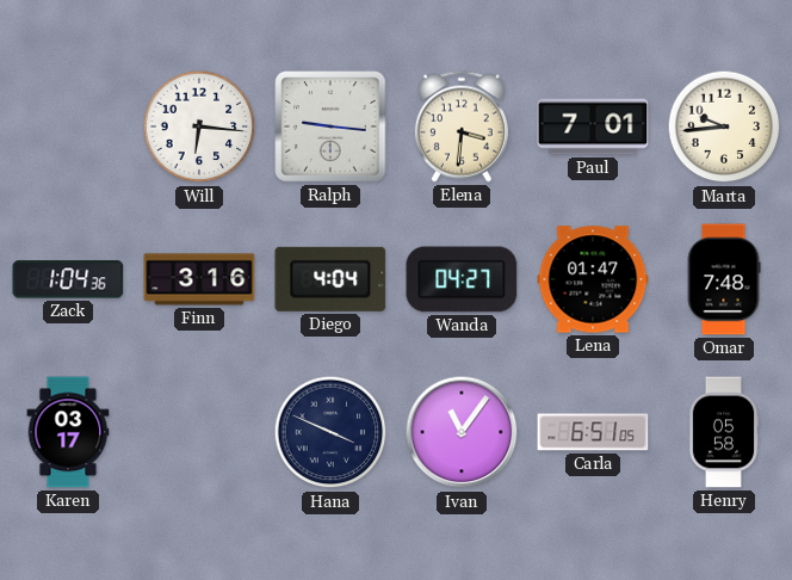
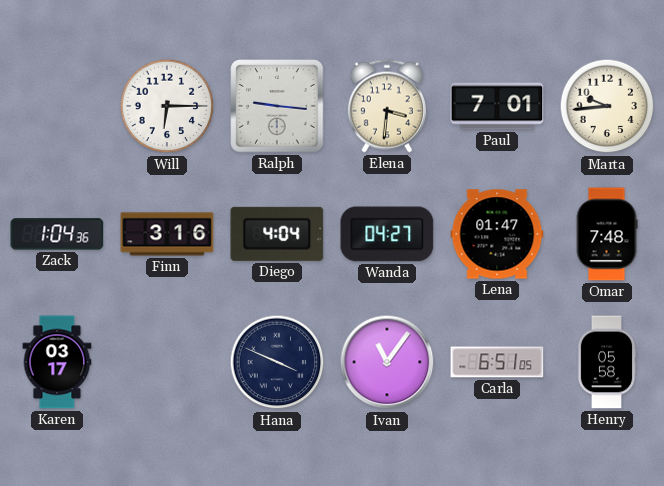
Will: 6:16 -> 6:15 (167, 106)
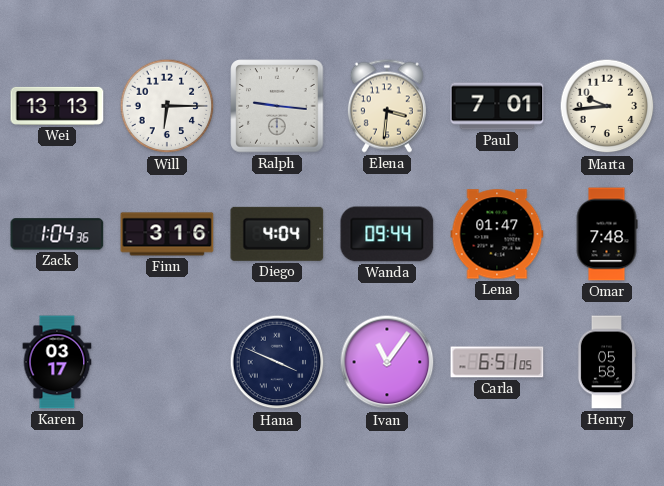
Wei: none -> 13:13 (57, 106)
Wanda: 04:27 -> 09:44 (387, 234)
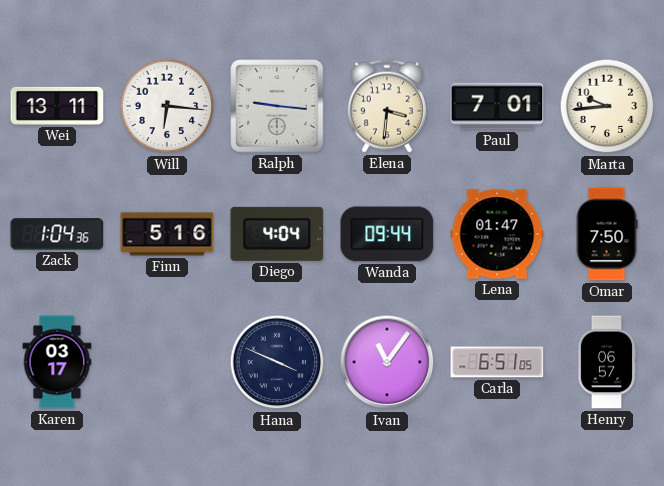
Wei: 13:13 -> 13:11 (57, 106)
Will: 6:15 -> 6:16 (167, 106)
Finn: 3:16 -> 5:16 (167, 234)
Omar: 7:48 -> 7:50 (607, 234)
Henry: 05:58 -> 06:57 (607, 362)
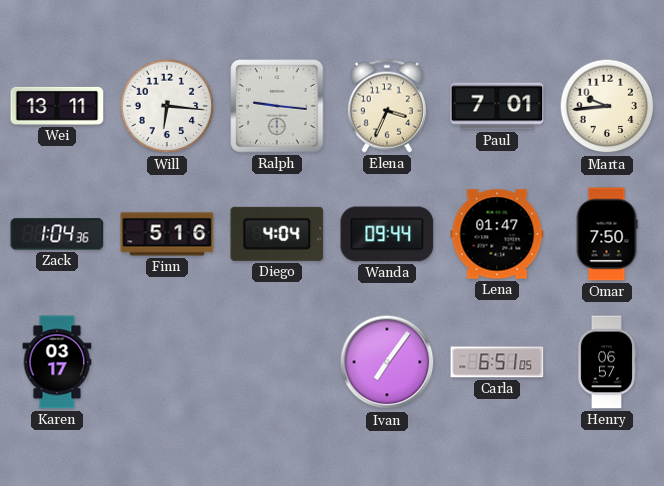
Elena: 3:31 -> 3:34 (387, 106)
Hana: 3:49 -> none (277, 362)
Ivan: 11:06 -> 7:06 (387, 362)
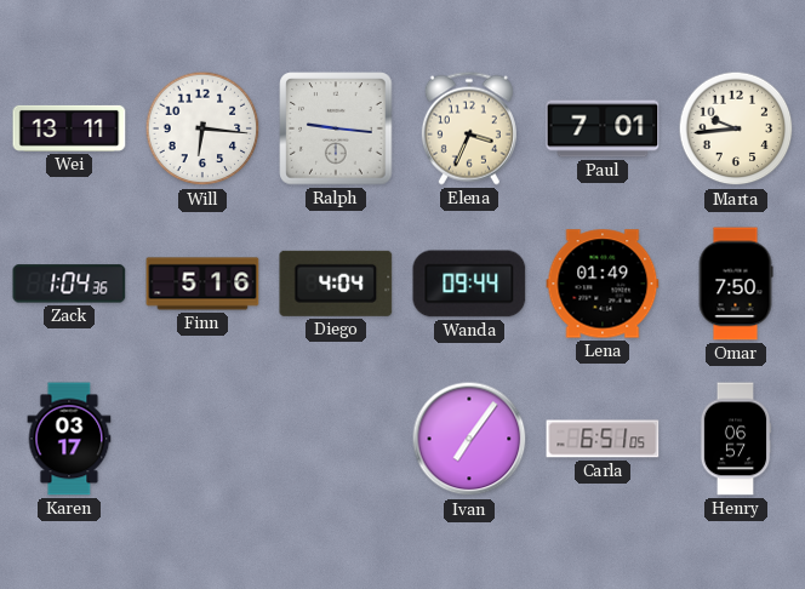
Lena: 01:47 -> 01:49 (603, 284)
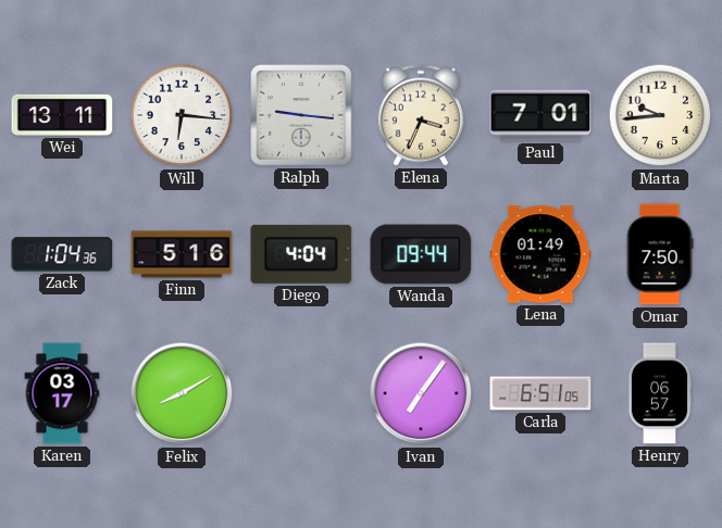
Felix: none -> 8:10 (182, 393)
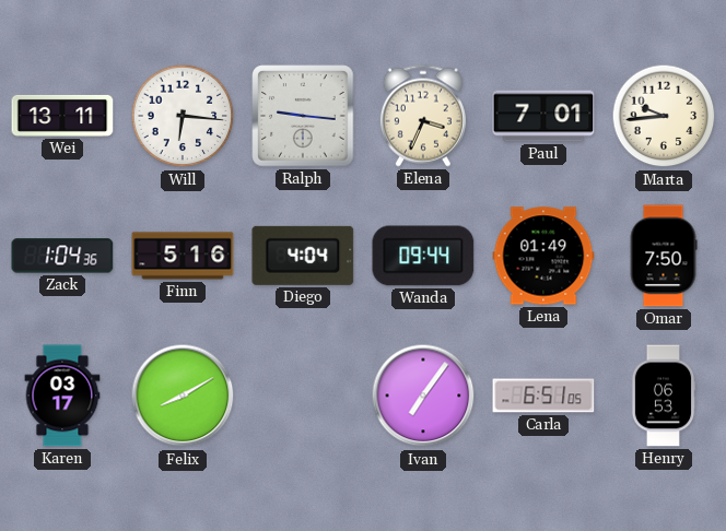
Henry: 06:57 -> 06:53 (664, 396)
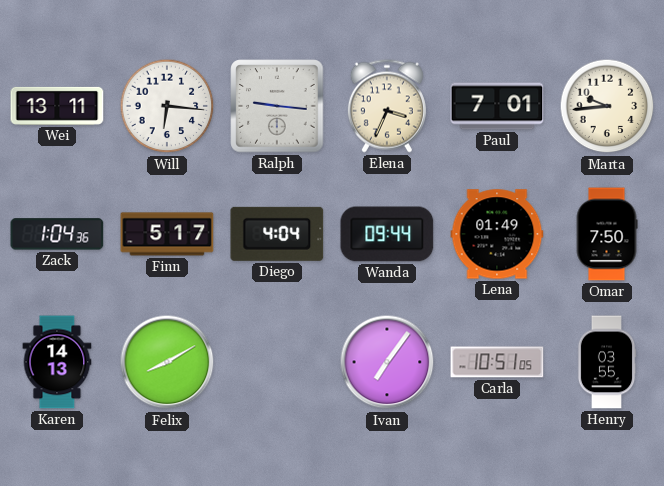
Finn: 5:16 -> 5:17 (167, 234)
Karen: 03:17 -> 14:13 (57, 362)
Carla: 6:51 -> 10:51 (497, 362)
Henry: 06:53 -> 03:55 (607, 362)
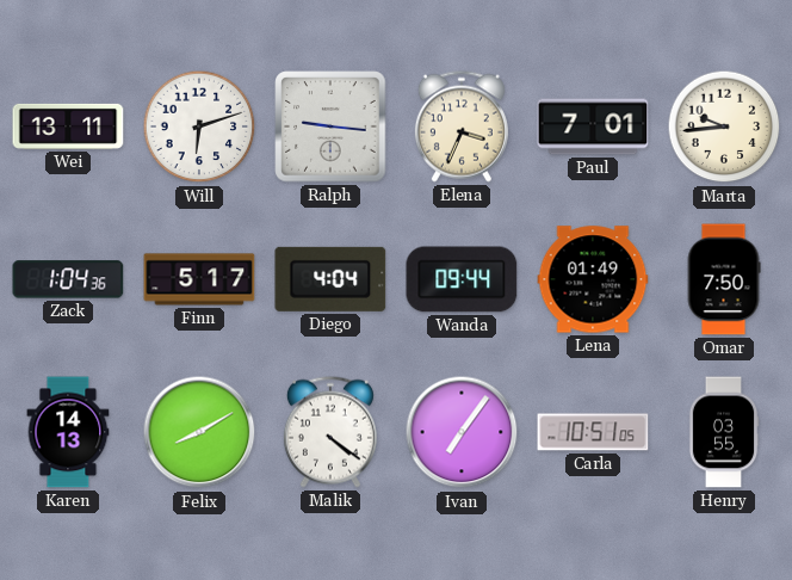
Will: 6:16 -> 6:12 (199, 127)
Malik: none -> 4:21 (330, 432)
